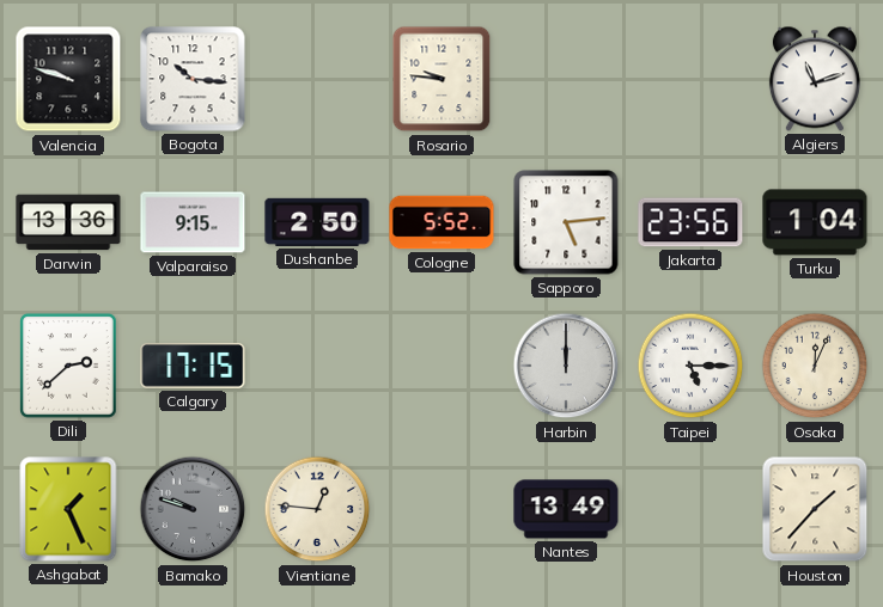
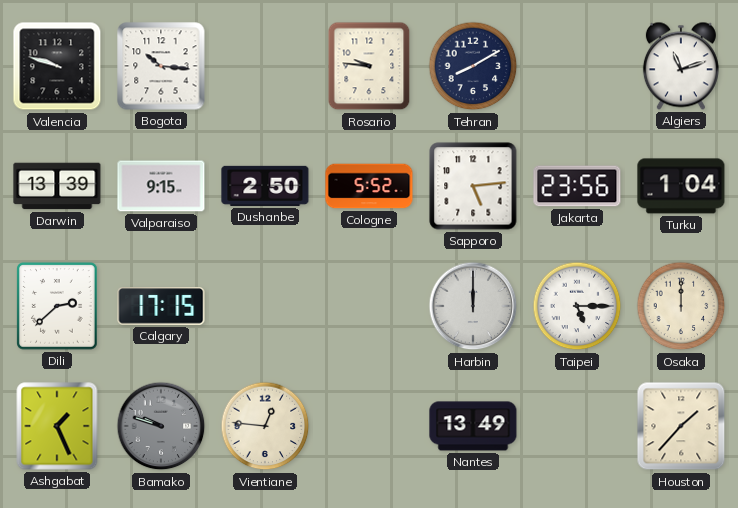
Tehran: none -> 8:10 (473, 66)
Darwin: 13:36 -> 13:39 (57, 186)
Osaka: 12:04 -> 12:00 (681, 306)
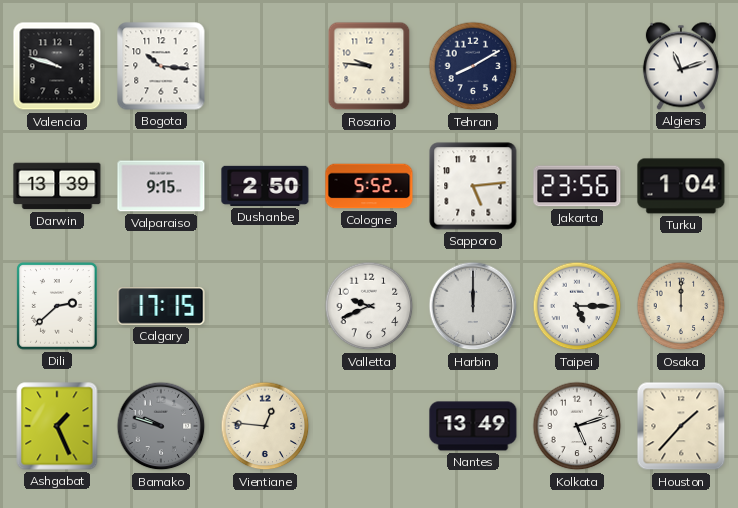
Valletta: none -> 9:41 (369, 306)
Kolkata: none -> 5:12 (577, 426)
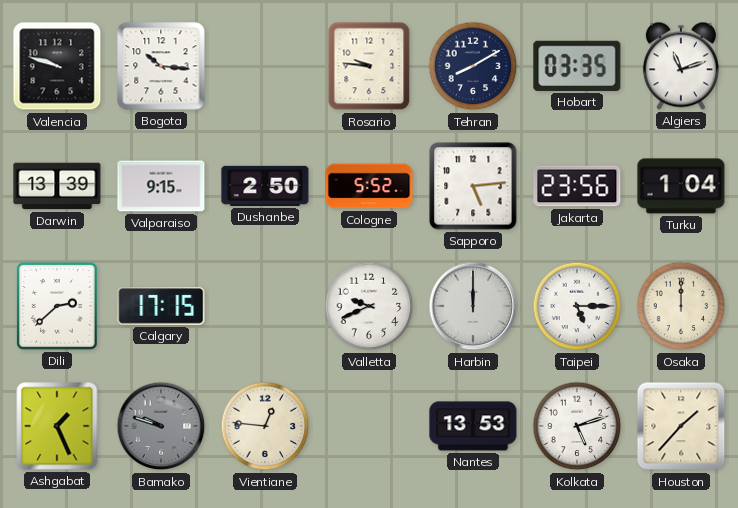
Hobart: none -> 03:35 (577, 66)
Nantes: 13:49 -> 13:53 (473, 426)
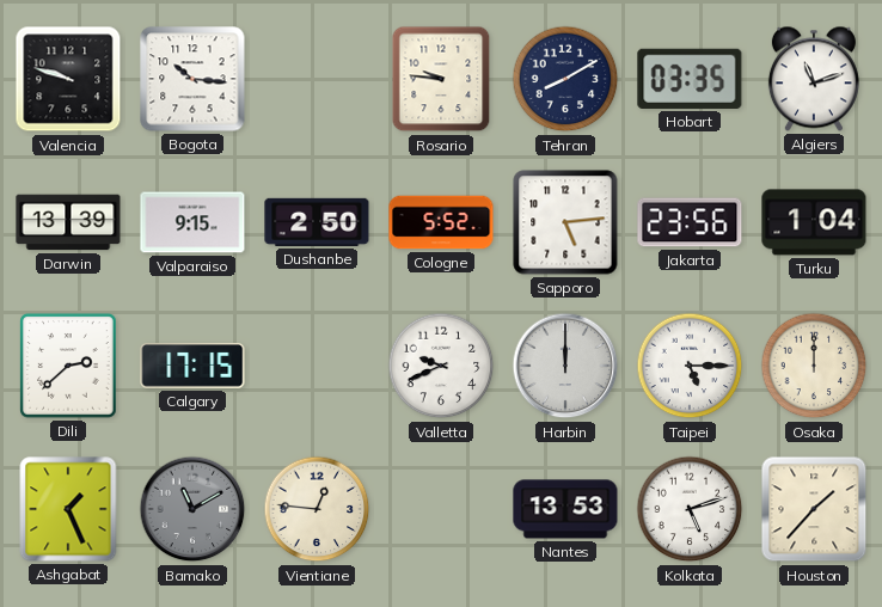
Bamako: 9:48 -> 11:10 (192, 509)
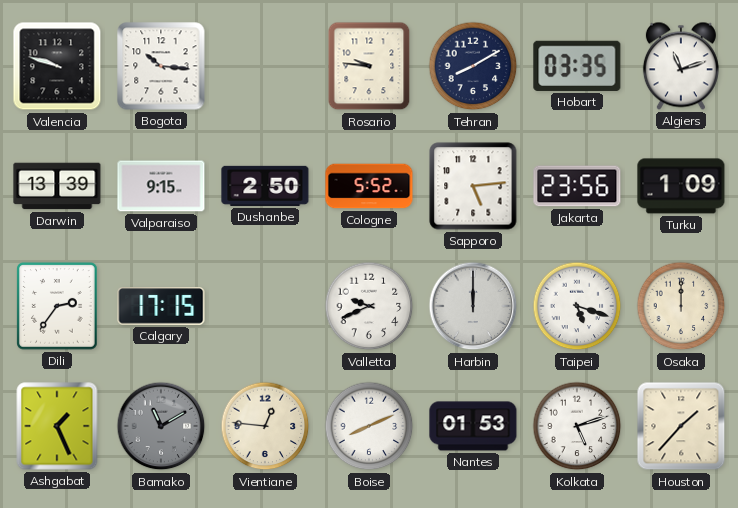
Turku: 1:04 -> 1:09 (681, 186)
Dili: 2:38 -> 2:36 (57, 306)
Taipei: 5:15 -> 5:18 (577, 306)
Boise: none -> 8:11 (369, 426)
Nantes: 13:53 -> 01:53 (473, 426)
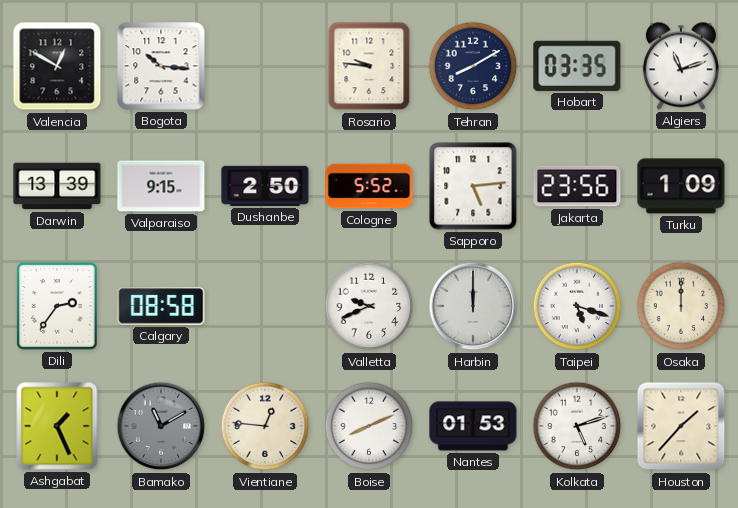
Valencia: 9:48 -> 12:50 (57, 66)
Calgary: 17:15 -> 08:58 (161, 306)
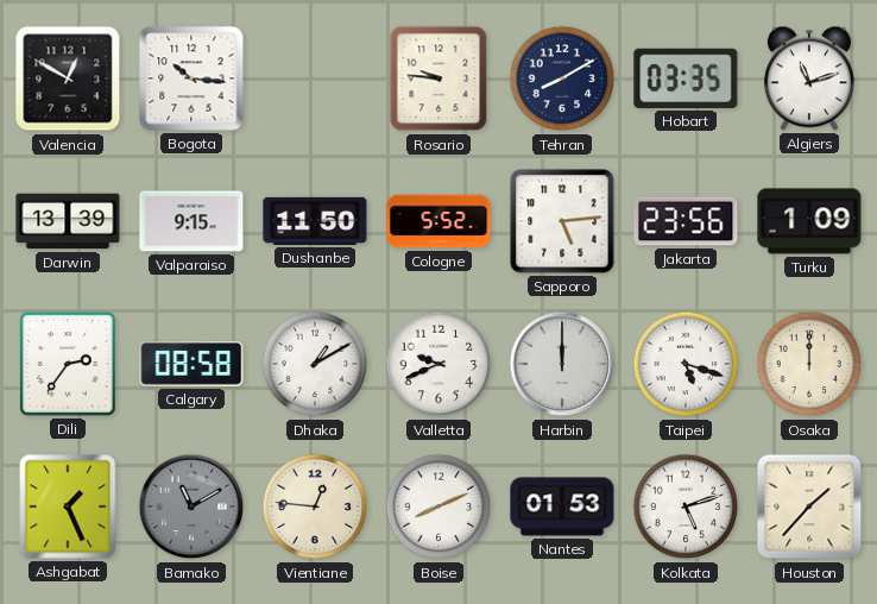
Dushanbe: 2:50 -> 11:50 (315, 221)
Dhaka: none -> 1:10 (315, 364)
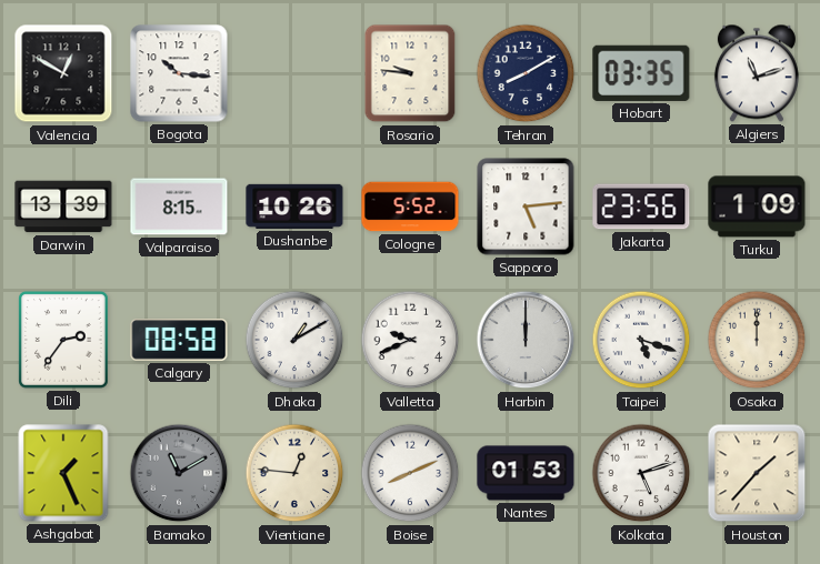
Valparaiso: 9:15 -> 8:15 (179, 207)
Dushanbe: 11:50 -> 10:26 (294, 207)
